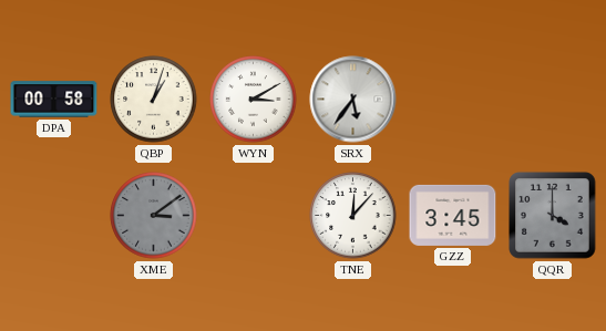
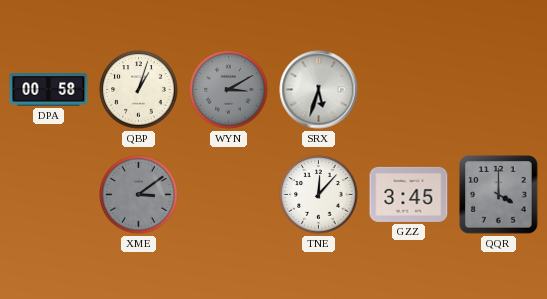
WYN dial: white -> grey (229, 90)
SRX: 5:36 -> 5:33 (319, 90)
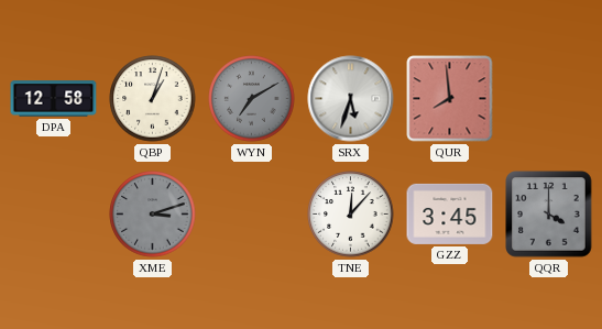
DPA: 00:58 -> 12:58 (54, 99)
WYN: 3:10 -> 7:10 (252, 99)
QUR: none -> 7:59 (450, 99)
XME: 3:09 -> 3:12 (153, 215)
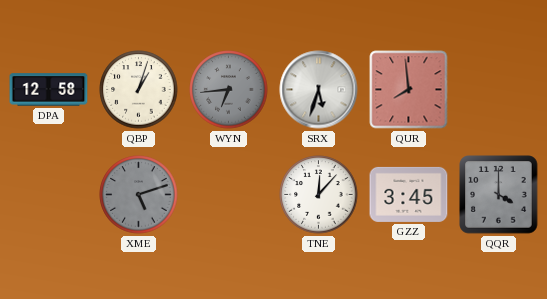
WYN: 7:10 -> 6:44 (229, 90)
XME: 3:12 -> 5:12 (139, 195)
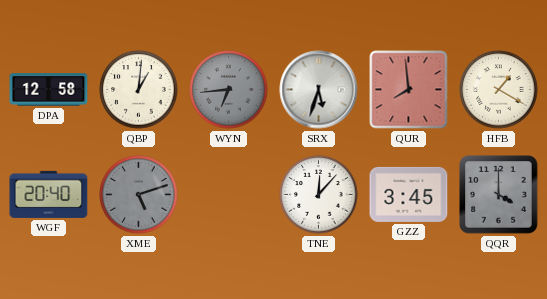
QBP: 1:03 -> 1:01 (139, 90)
HFB: none -> 1:20 (499, 90)
WGF: none -> 20:40 (49, 194)
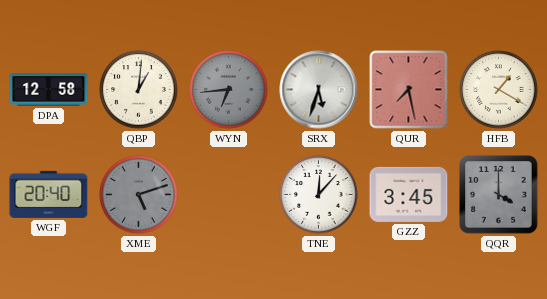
QUR: 7:59 -> 7:28 (409, 90)
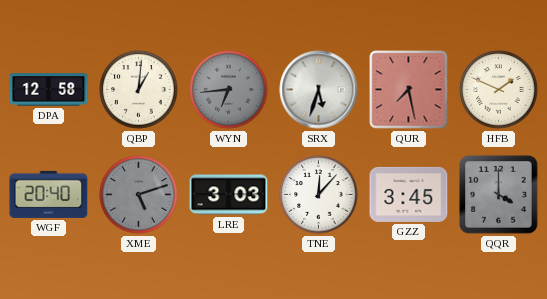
HFB: 1:20 -> 1:49 (499, 90)
LRE: none -> 3:03 (229, 195)
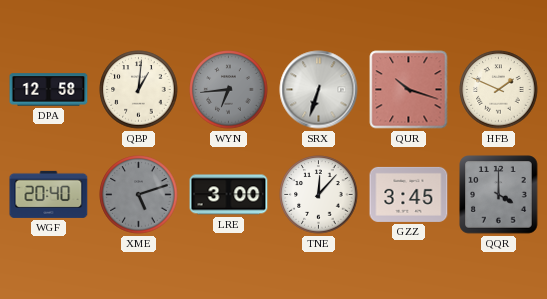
SRX: 5:33 -> 6:33 (319, 90)
QUR: 7:28 -> 10:18 (409, 90)
LRE: 3:03 -> 3:00 (229, 195)
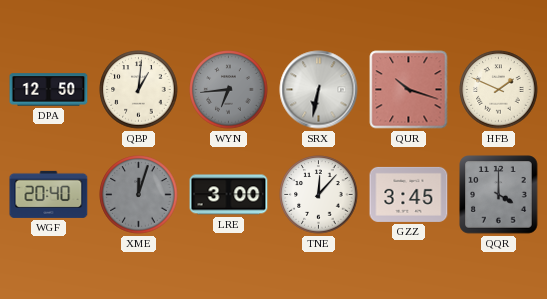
DPA: 12:58 -> 12:50 (49, 90)
SRX: 6:33 -> 6:32 (319, 90)
XME: 5:12 -> 12:03 (139, 195)
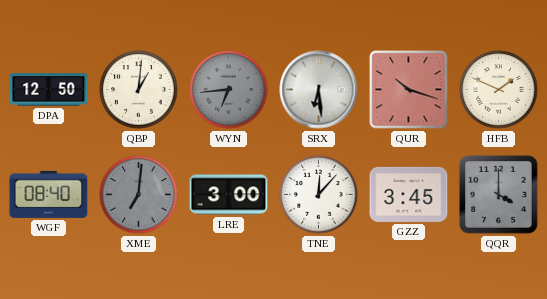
SRX: 6:32 -> 6:29 (319, 90)
WGF: 20:40 -> 08:40 (49, 194)
XME: 12:03 -> 7:01 (139, 195)
